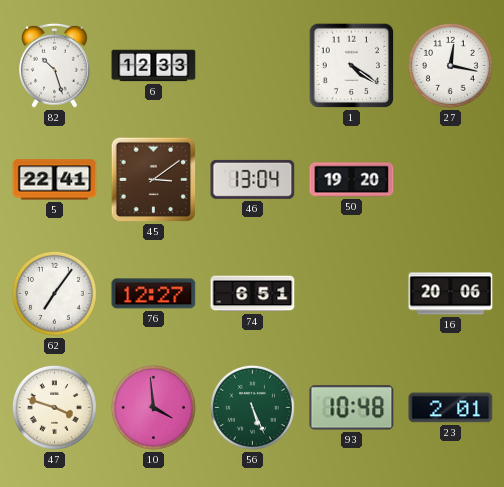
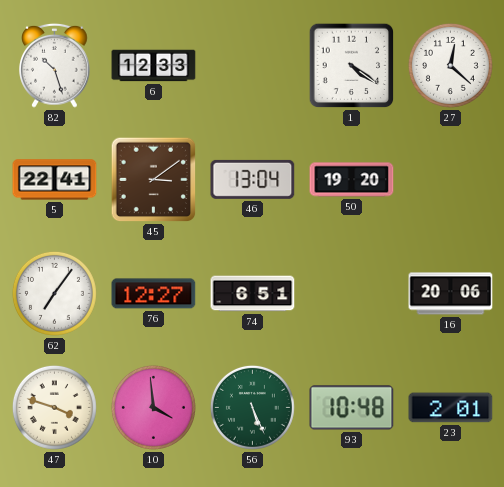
27: 12:17 -> 12:22 (450, 65)
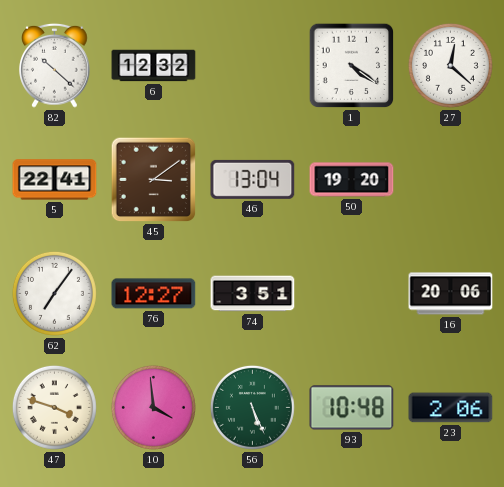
82: 10:27 -> 10:22 (55, 65)
6: 12:33 -> 12:32 (154, 66)
74: 6:51 -> 3:51 (253, 294)
23: 2:01 -> 2:06 (451, 408)
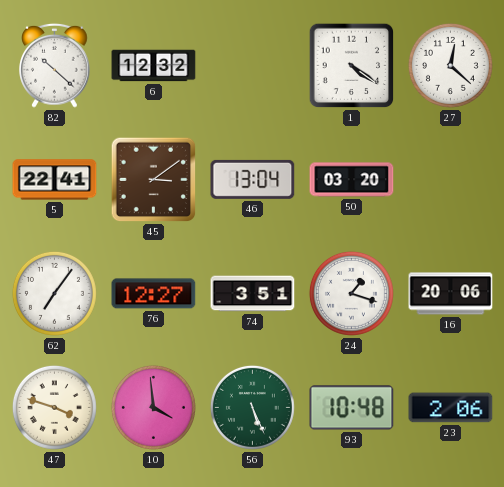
50: 19:20 -> 03:20 (352, 180)
24: none -> 1:18 (351, 293)
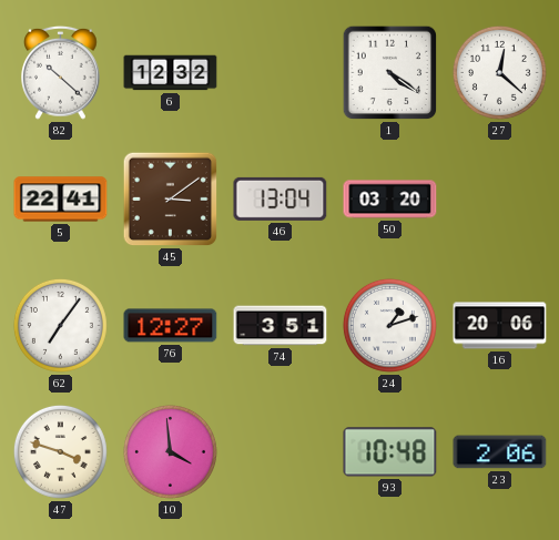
24: 1:18 -> 1:12 (389, 325)
56: 5:26 -> none (252, 407)
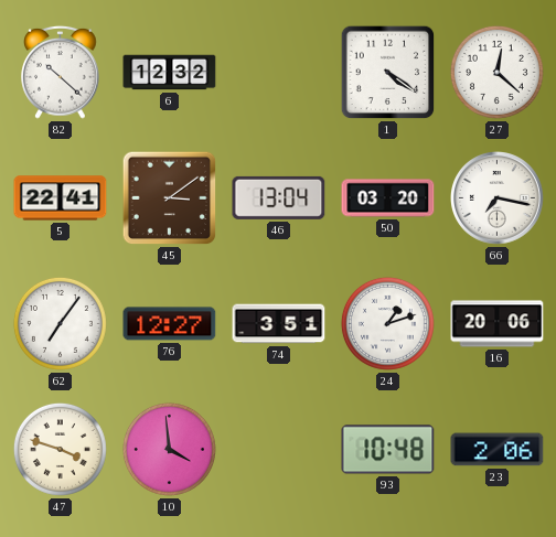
66: none -> 7:17 (498, 198)
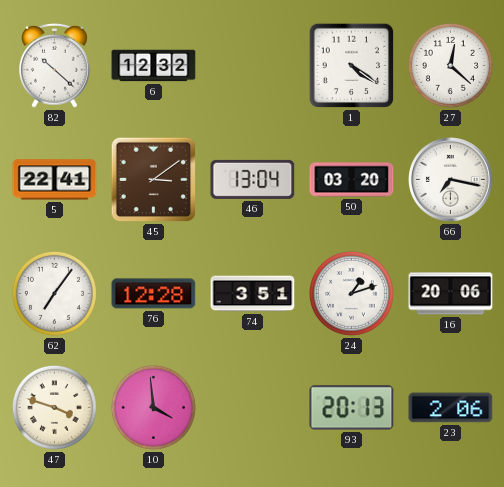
76: 12:27 -> 12:28 (154, 294)
93: 10:48 -> 20:13 (352, 408)
